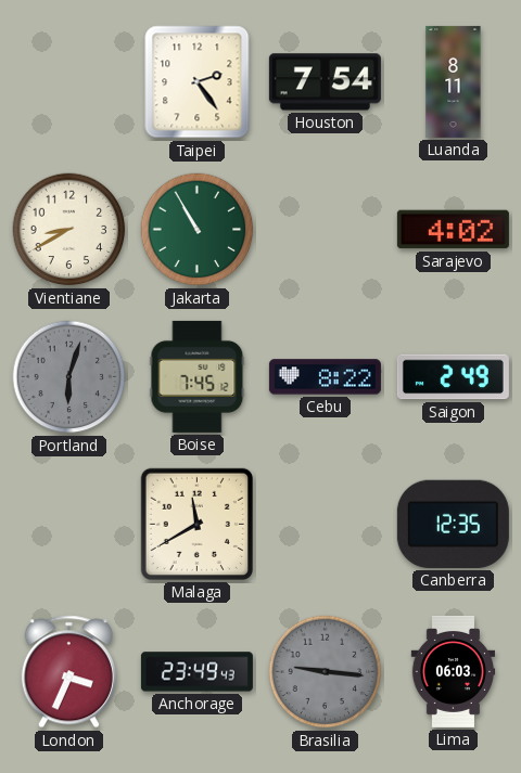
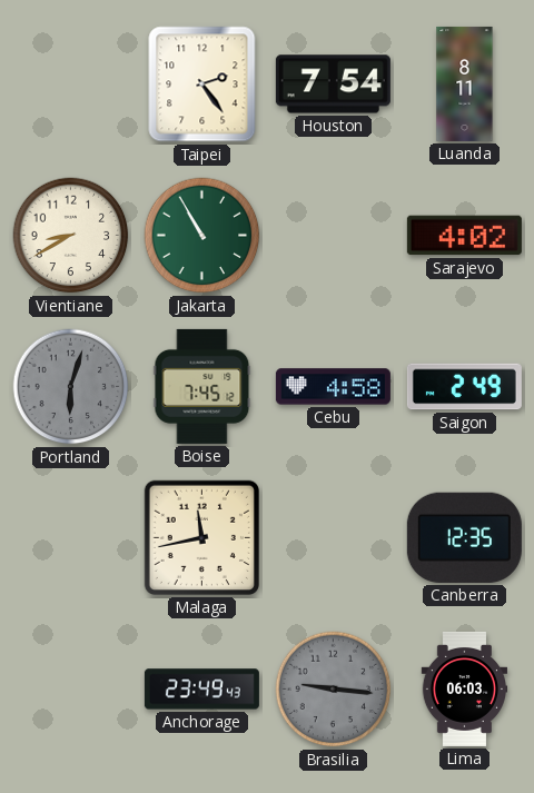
Cebu: 8:22 -> 4:58 (333, 387)
Malaga: 11:40 -> 11:43 (201, 537)
London: 3:34 -> none (68, 672)
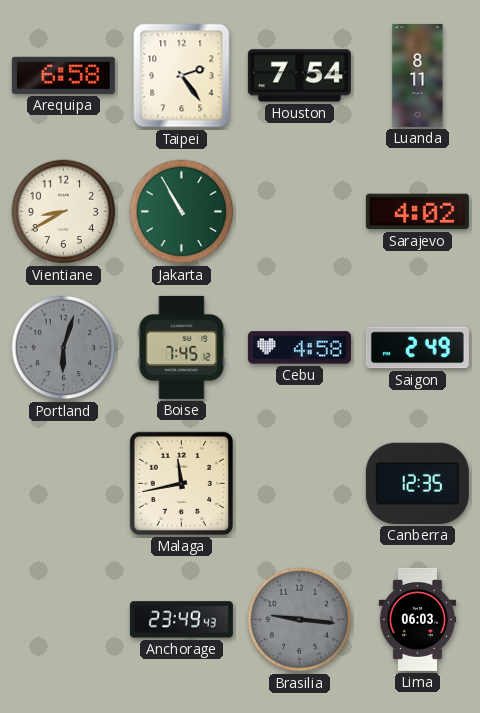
Arequipa: none -> 6:58 (63, 75)
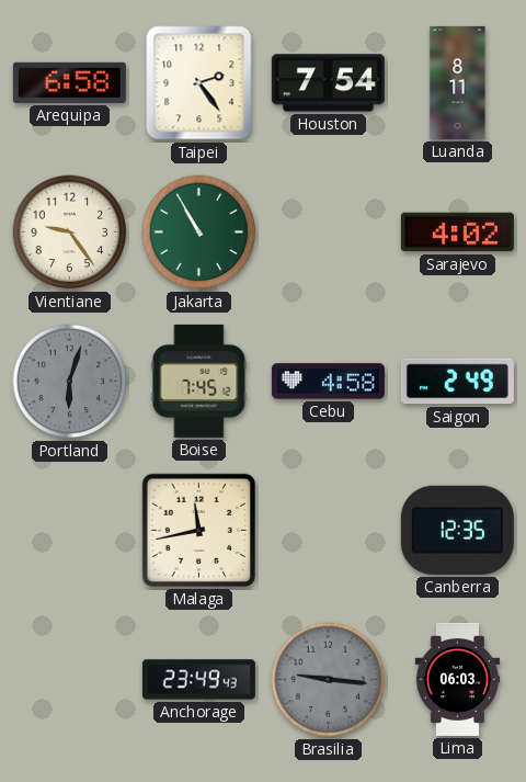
Vientiane: 8:40 -> 9:24 (70, 233)
